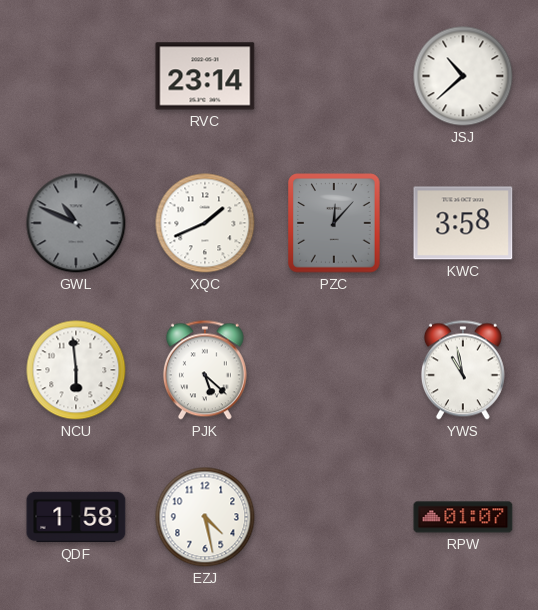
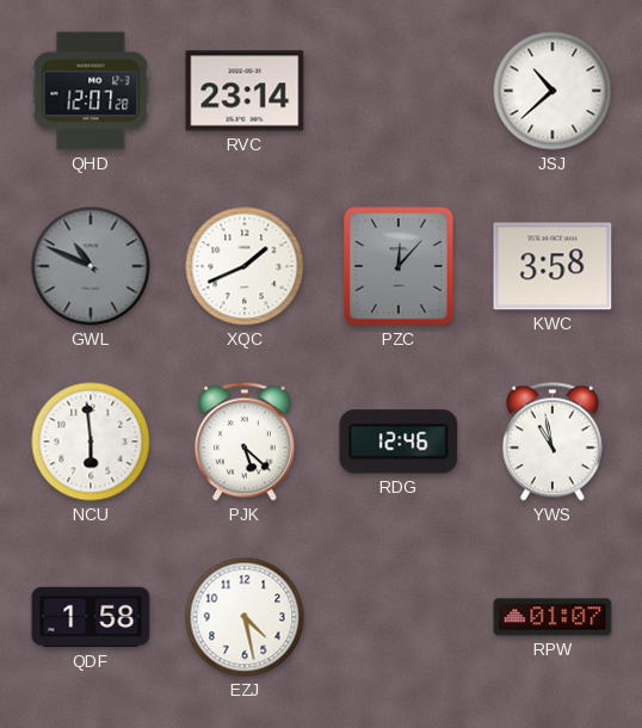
QHD: none -> 12:07 (91, 91)
RDG: none -> 12:46 (399, 442)
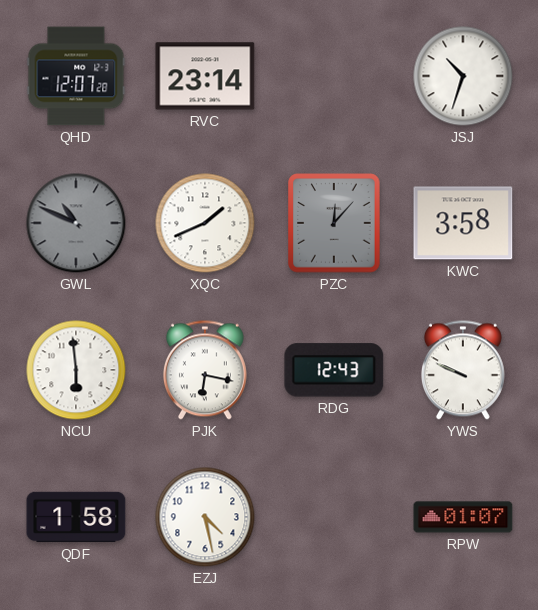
JSJ: 10:38 -> 10:33 (463, 76)
PJK: 5:22 -> 6:17 (205, 370)
RDG: 12:46 -> 12:43 (334, 370)
YWS: 10:58 -> 9:49 (463, 370)
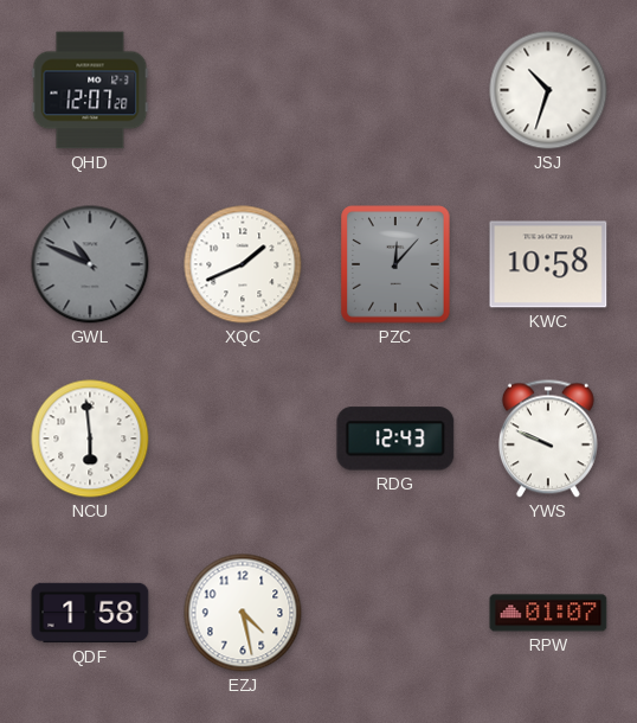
RVC: 23:14 -> none (205, 76)
KWC: 3:58 -> 10:58 (548, 264)
PJK: 6:17 -> none (205, 370)
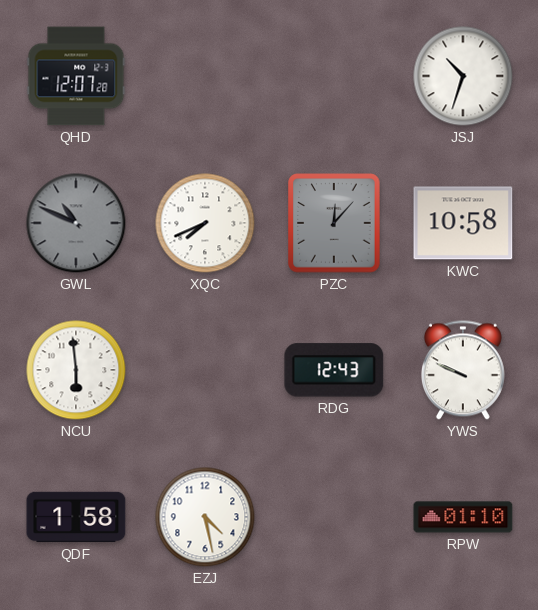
XQC: 1:41 -> 7:41 (205, 223)
RPW: 01:07 -> 01:10 (463, 517)
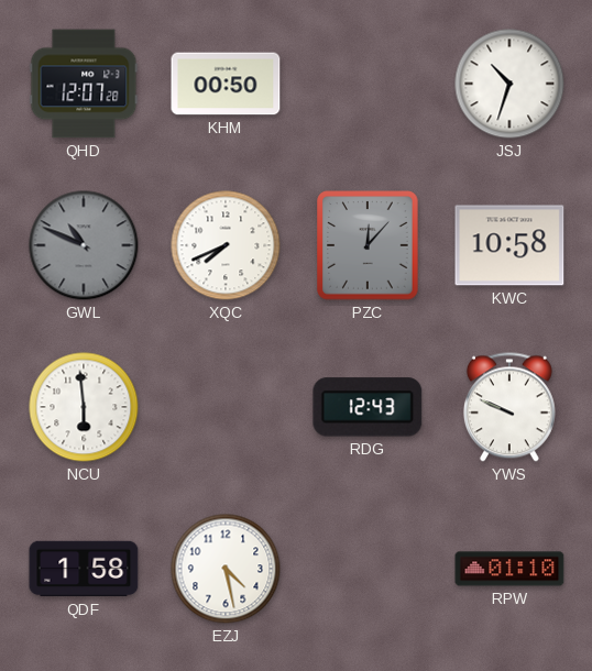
KHM: none -> 00:50 (226, 84)
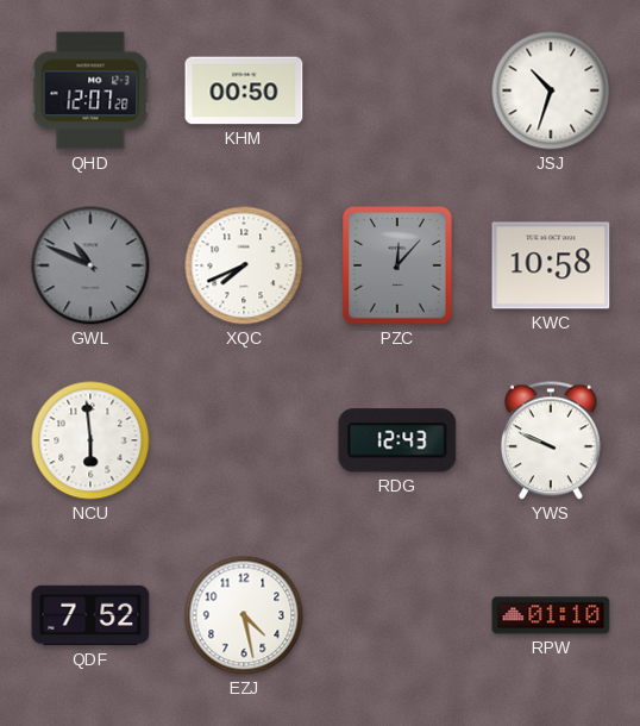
QDF: 1:58 -> 7:52 (90, 615)
